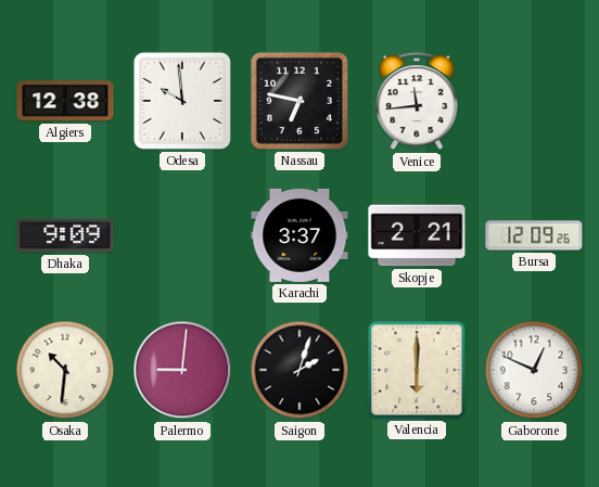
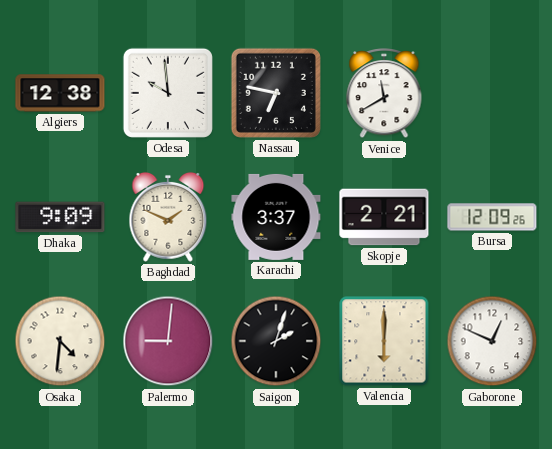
Venice: 11:44 -> 11:40 (384, 94)
Baghdad: none -> 1:49 (168, 217)
Osaka: 10:31 -> 4:31 (60, 341)
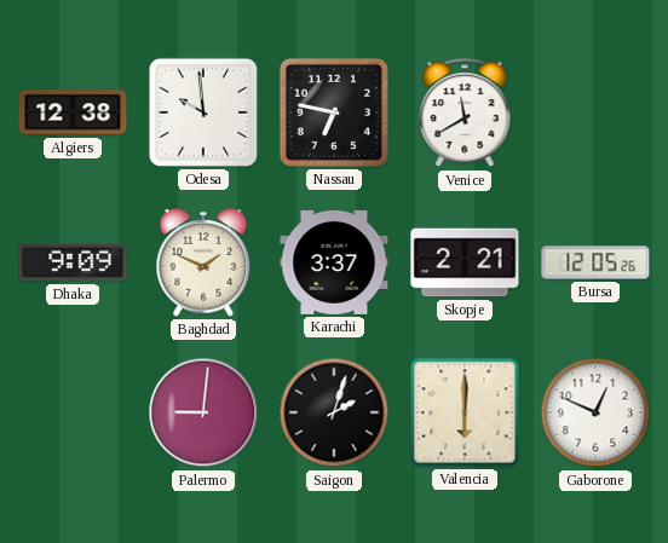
Bursa: 12:09 -> 12:05 (595, 262)
Osaka: 4:31 -> none (60, 341)
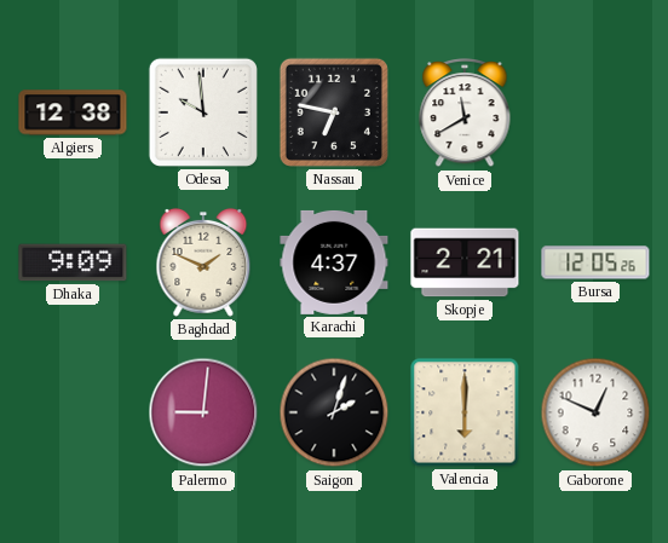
Karachi: 3:37 -> 4:37 (334, 262)
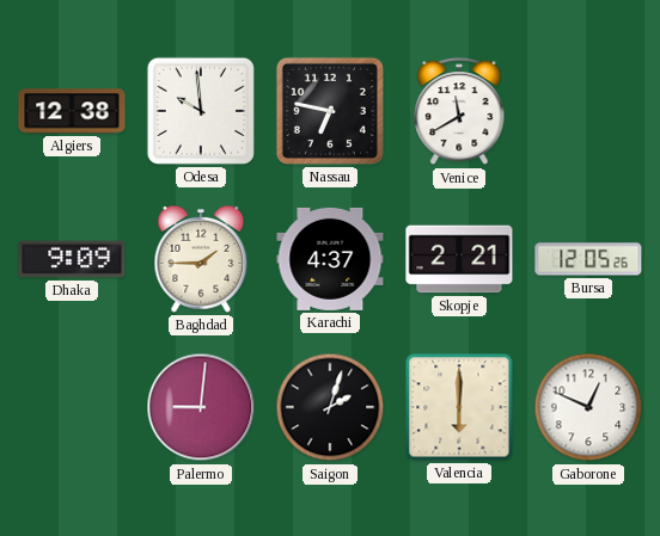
Baghdad: 1:49 -> 1:45 (201, 259)
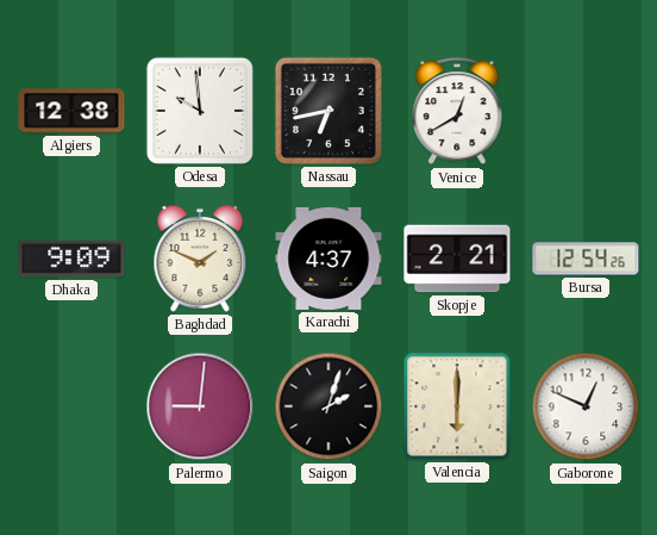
Nassau: 6:47 -> 6:43 (328, 111)
Venice: 11:40 -> 12:40 (457, 112)
Baghdad: 1:45 -> 1:49 (200, 259)
Bursa: 12:05 -> 12:54 (586, 259)
